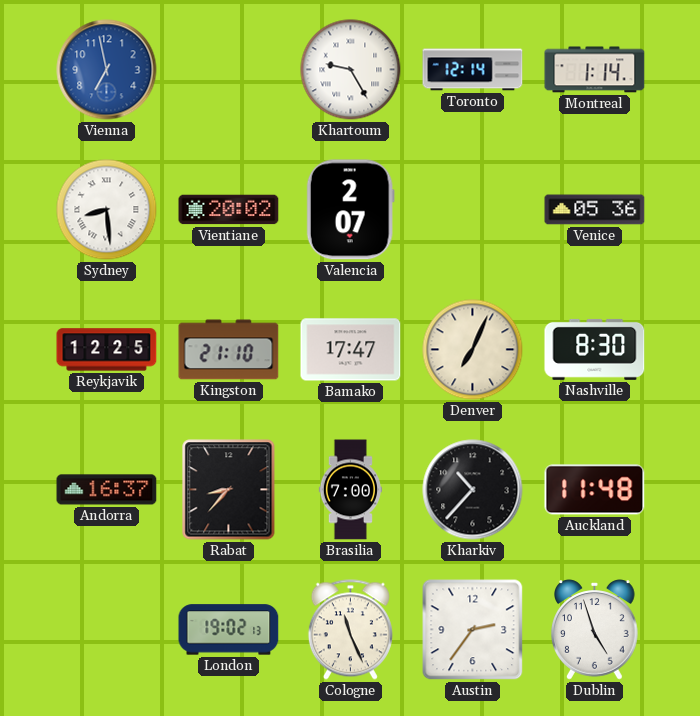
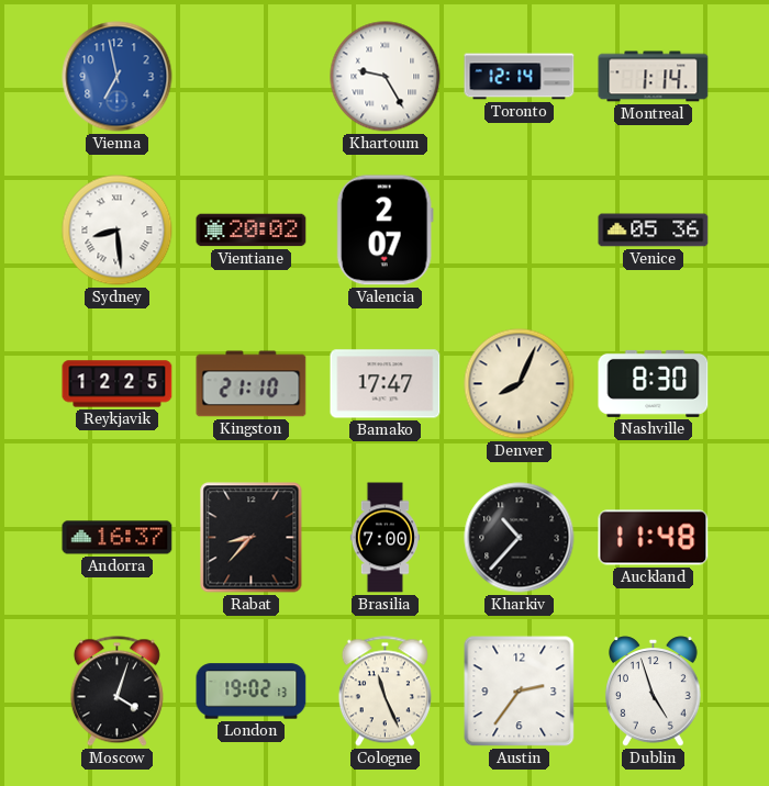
Denver: 7:04 -> 8:04 (520, 384)
Moscow: none -> 4:03 (116, 692)
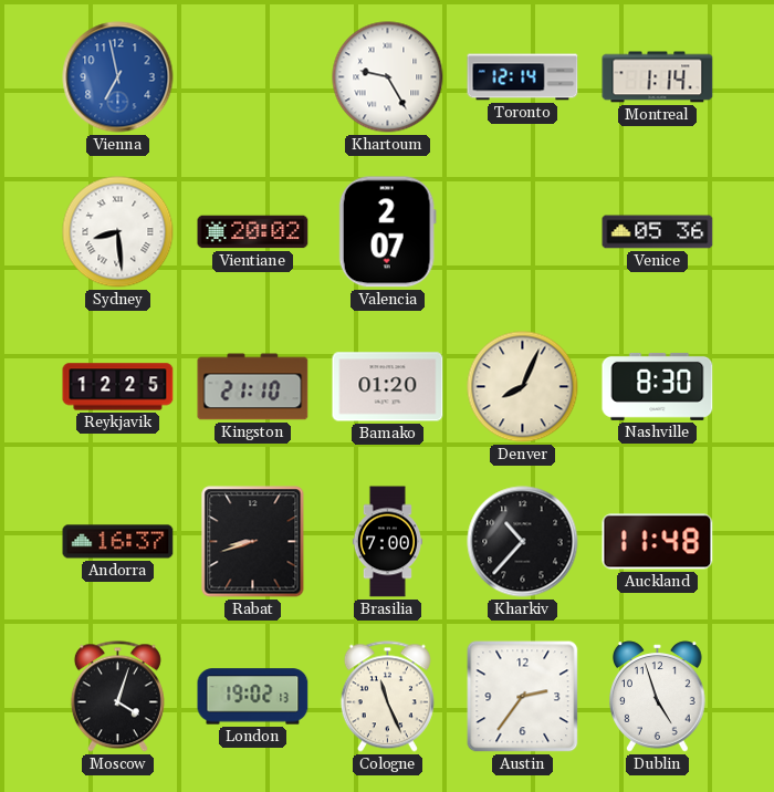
Bamako: 17:47 -> 01:20 (388, 387)
Rabat: 8:37 -> 8:42 (253, 542)
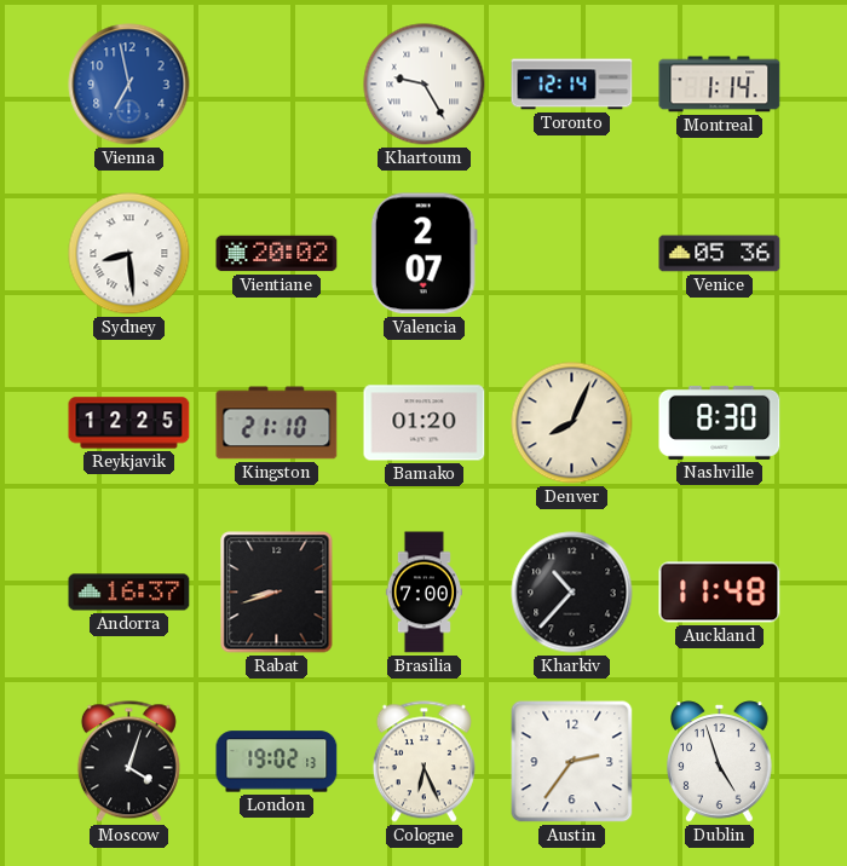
Cologne: 11:26 -> 6:26 (423, 762)
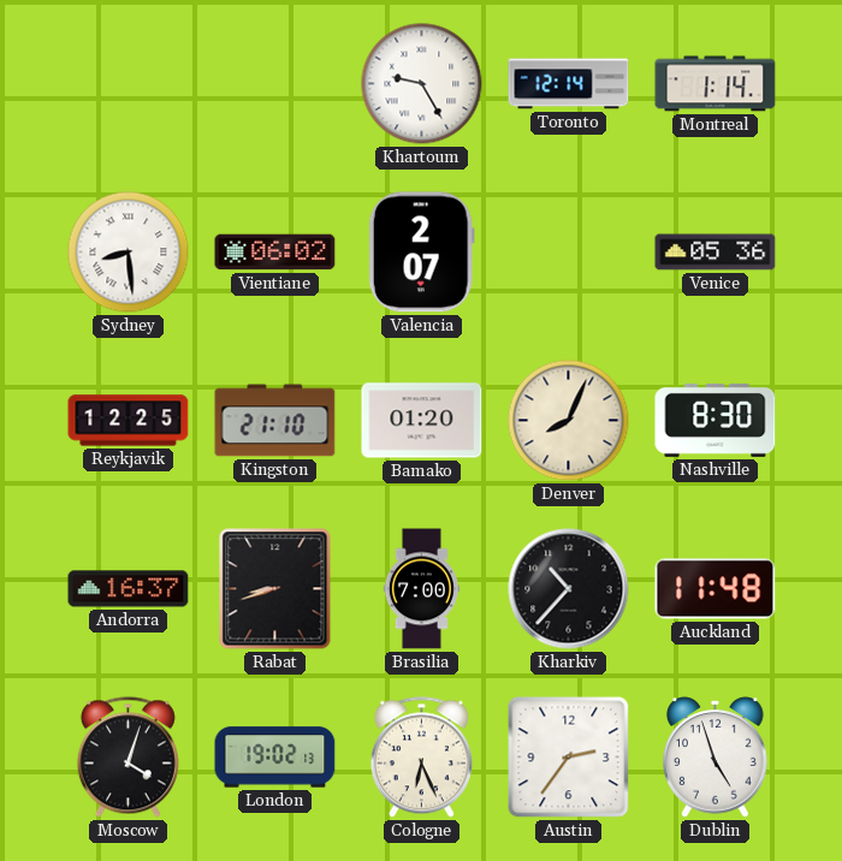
Vienna: 6:58 -> none (129, 85)
Vientiane: 20:02 -> 06:02 (275, 253)
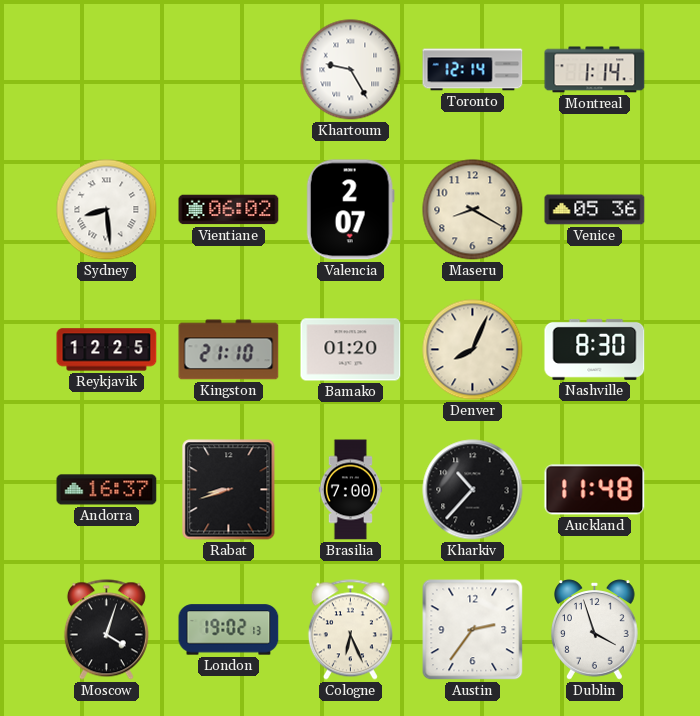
Maseru: none -> 8:20 (473, 210)
Dublin: 4:57 -> 3:57 (595, 630)
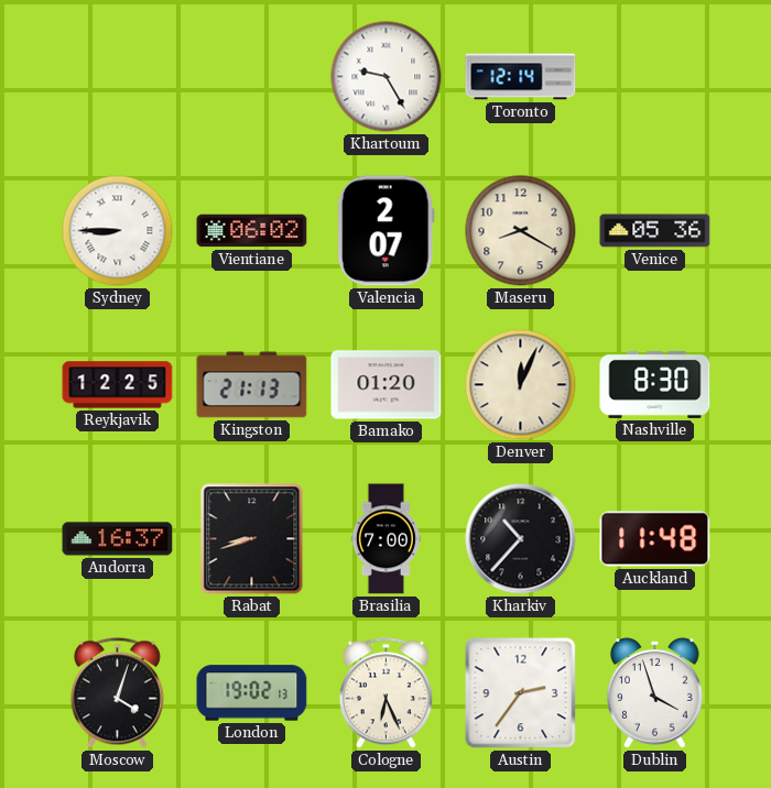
Montreal: 1:14 -> none (595, 70)
Sydney: 8:29 -> 8:45 (118, 231)
Kingston: 21:10 -> 21:13 (252, 385)
Denver: 8:04 -> 12:04 (521, 385)
